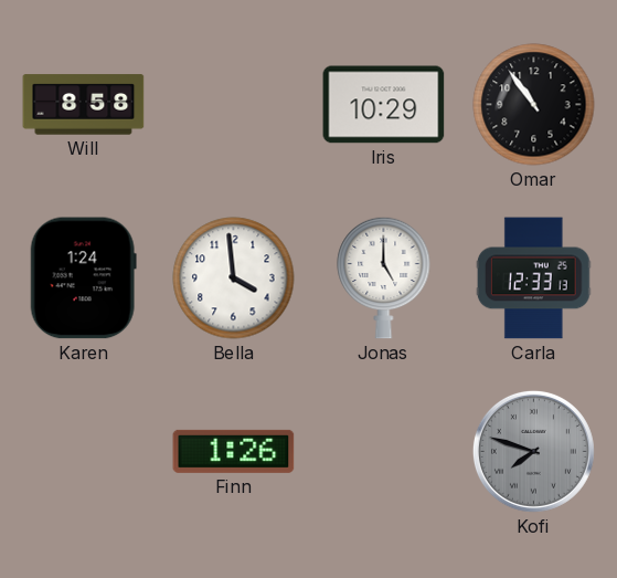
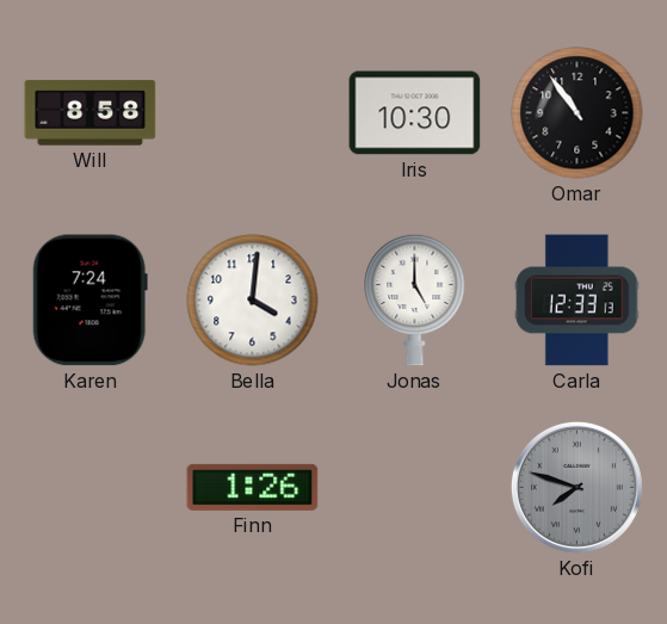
Iris: 10:29 -> 10:30 (415, 113)
Karen: 1:24 -> 7:24 (89, 301)
Bella: 3:59 -> 4:01 (253, 301)
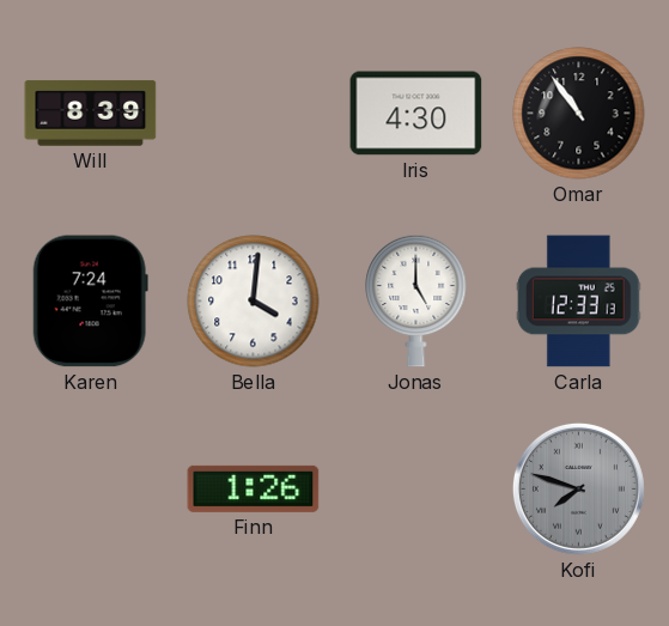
Will: 8:58 -> 8:39 (91, 114)
Iris: 10:30 -> 4:30 (416, 114)
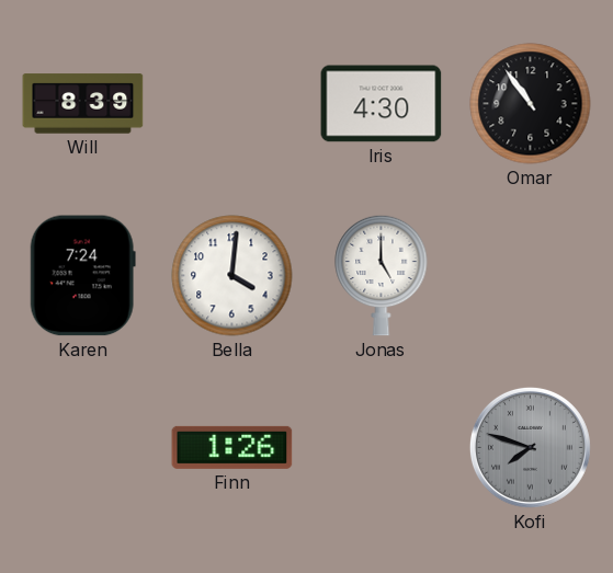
Carla: 12:33 -> none (578, 302)
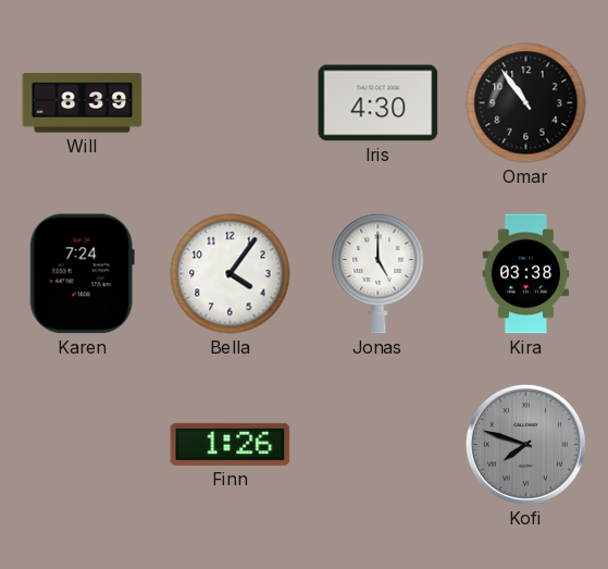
Bella: 4:01 -> 4:06 (231, 274)
Kira: none -> 03:38 (526, 274)
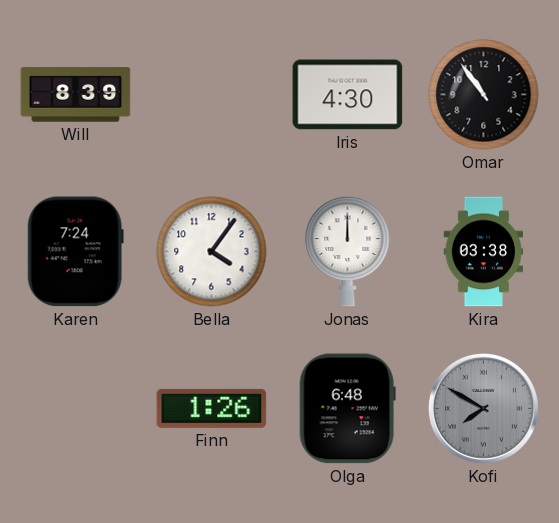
Jonas: 5:00 -> 12:00 (348, 251)
Olga: none -> 6:48 (347, 409)
Kofi: 7:48 -> 7:50 (483, 408)
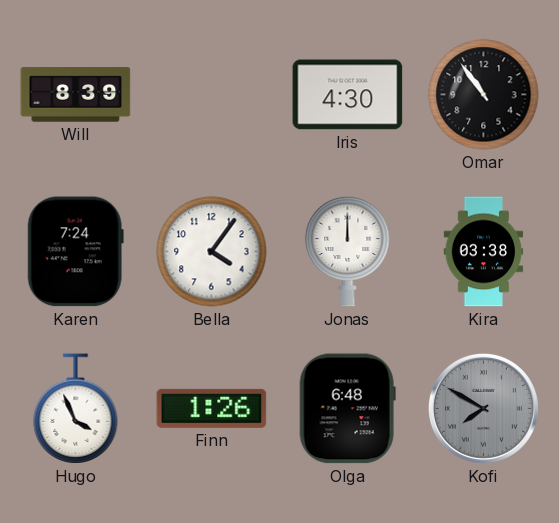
Hugo: none -> 3:56 (76, 409)
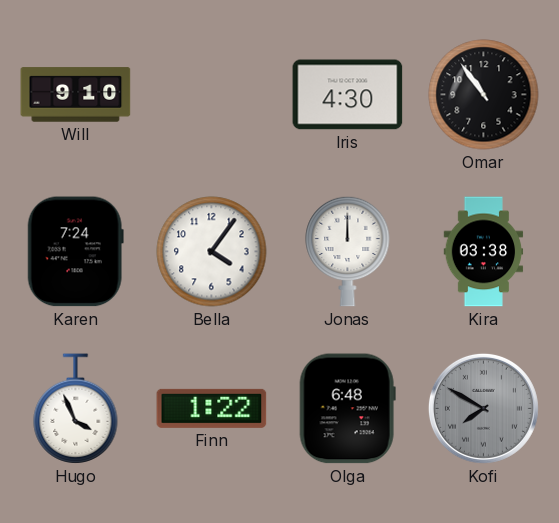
Will: 8:39 -> 9:10 (76, 95)
Finn: 1:26 -> 1:22 (212, 408)
